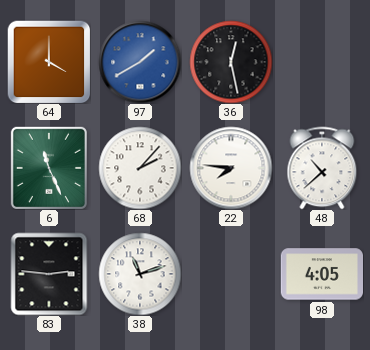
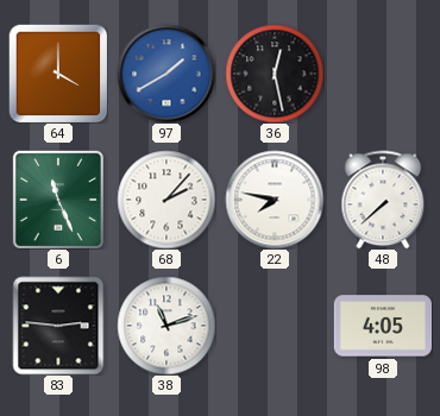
22: 7:46 -> 7:47 (275, 200)
48: 10:38 -> 7:38 (383, 200)
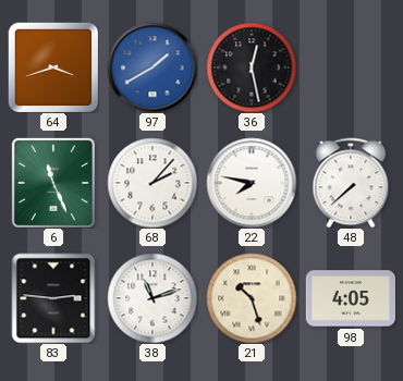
64: 4:00 -> 3:42 (53, 67)
21: none -> 10:27 (252, 298)
